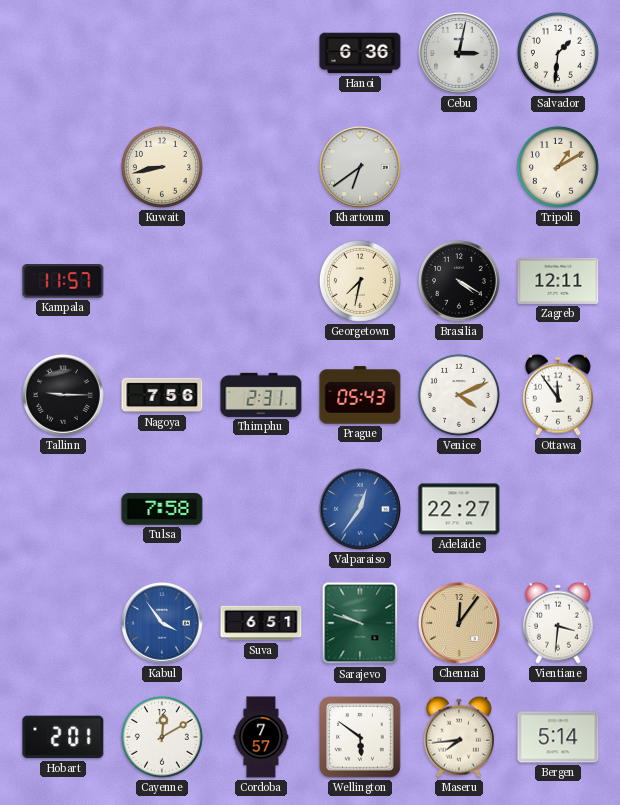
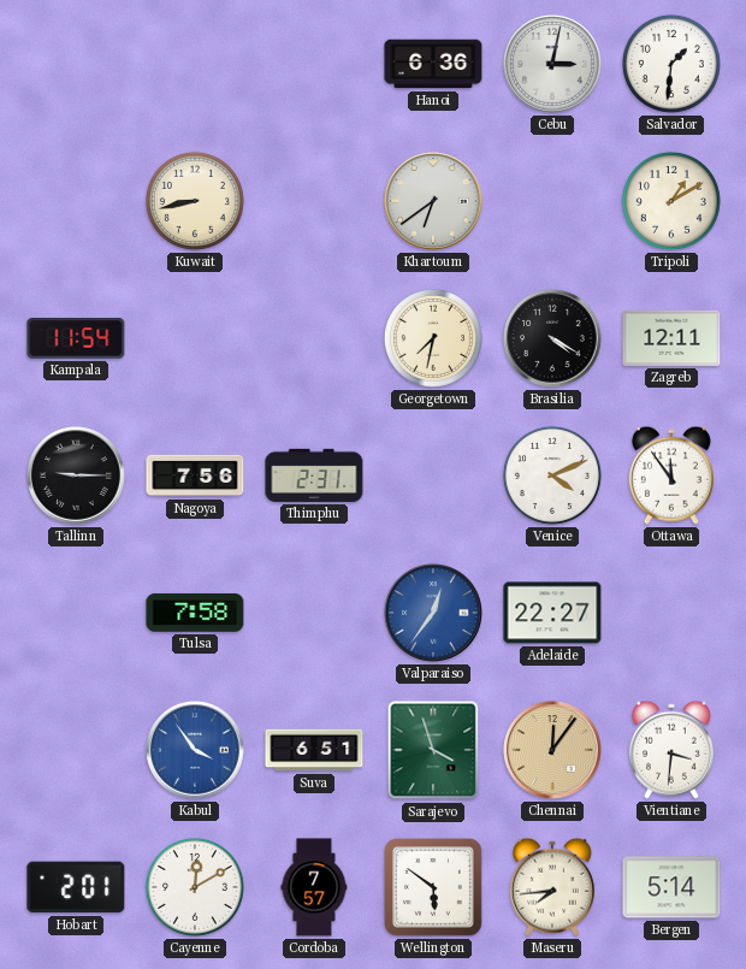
Kampala: 11:57 -> 11:54 (76, 338)
Prague: 05:43 -> none (360, 395)
Sarajevo: 9:48 -> 3:57 (433, 750)
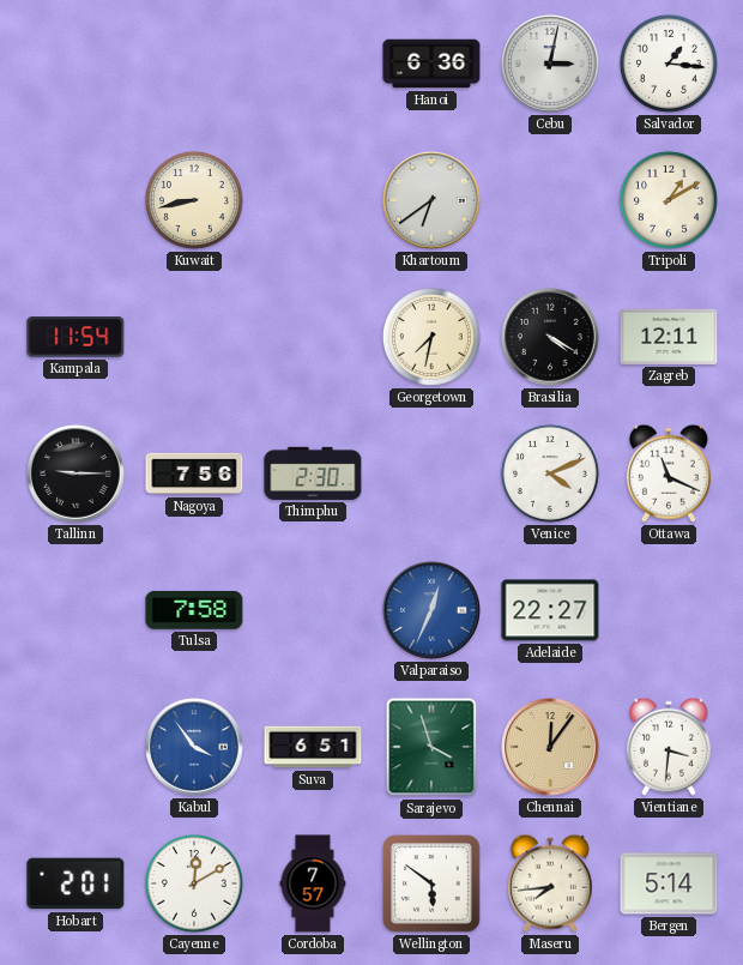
Salvador: 1:31 -> 1:16 (669, 64)
Thimphu: 2:31 -> 2:30 (313, 474)
Ottawa: 11:54 -> 11:19 (669, 474)
Valparaiso: 12:36 -> 12:34 (431, 610)
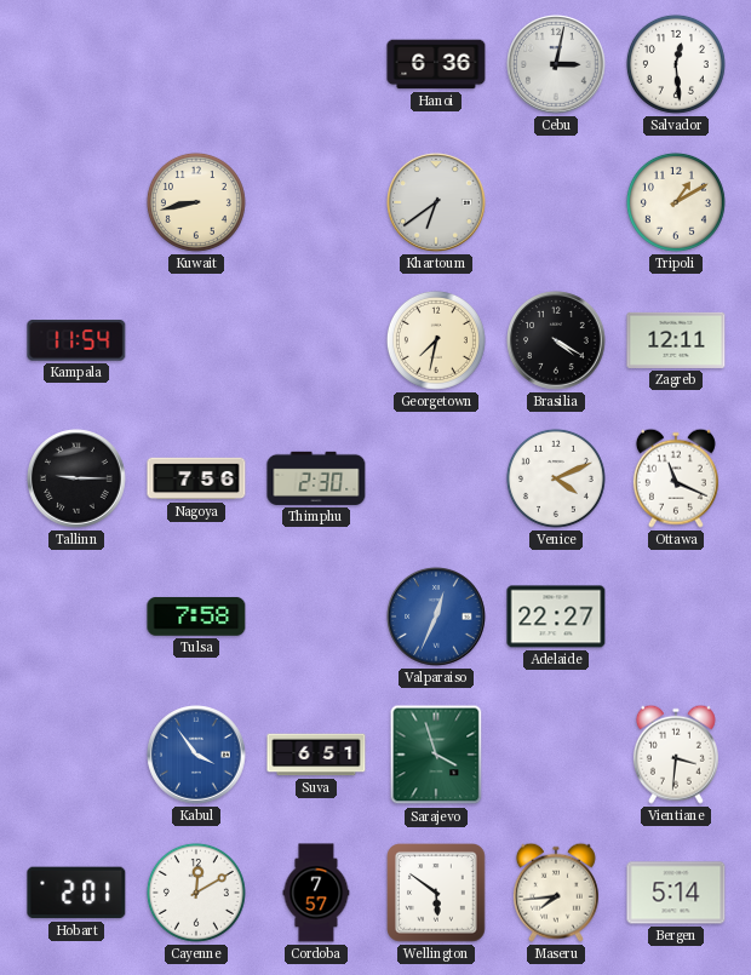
Salvador: 1:16 -> 12:29 (676, 64)
Chennai: 12:06 -> none (550, 747)
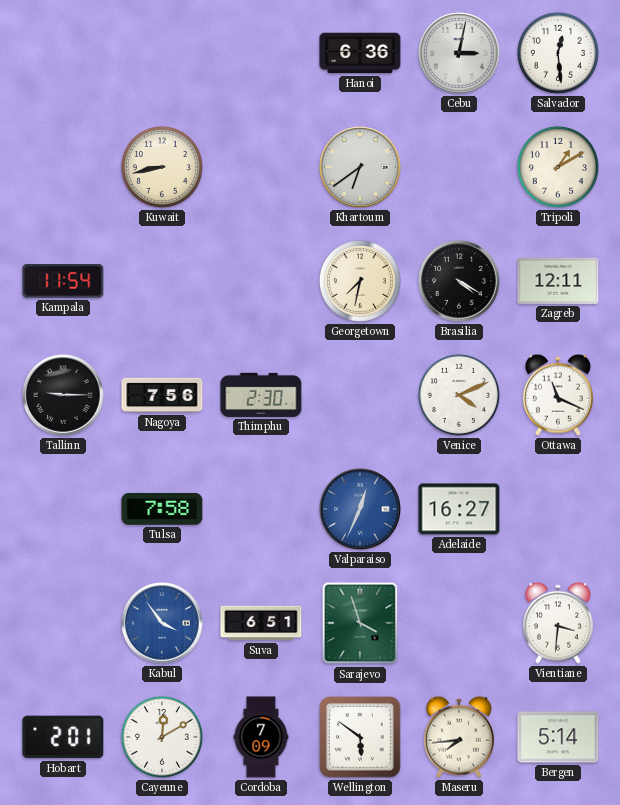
Adelaide: 22:27 -> 16:27 (459, 509)
Cordoba: 7:57 -> 7:09 (261, 737)
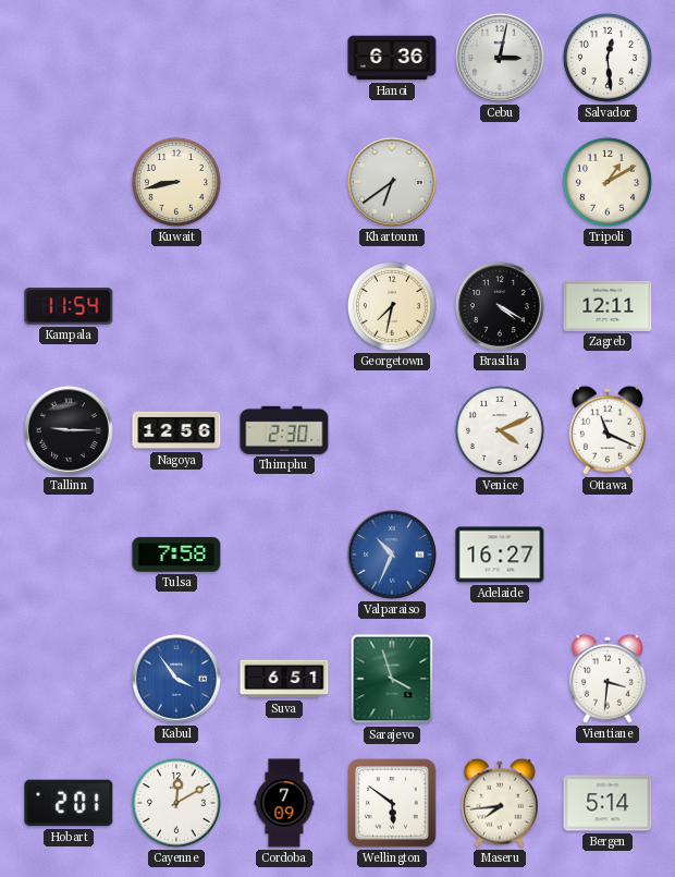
Nagoya: 7:56 -> 12:56 (176, 430)
Valparaiso: 12:34 -> 10:34 (392, 555)
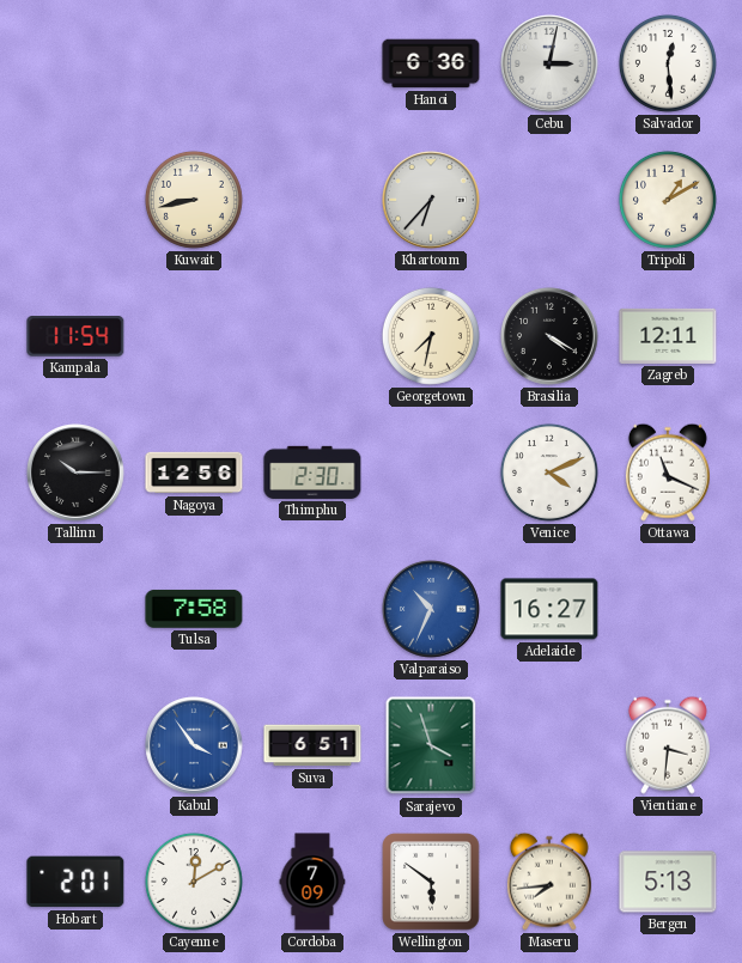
Khartoum: 6:39 -> 6:37 (431, 200)
Tallinn: 9:15 -> 10:15 (75, 473)
Bergen: 5:14 -> 5:13 (668, 882)
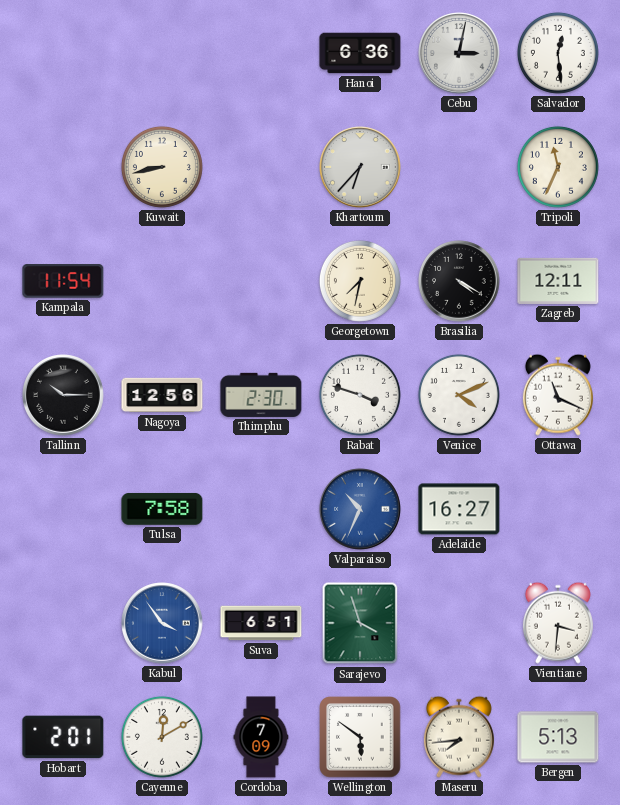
Tripoli: 1:10 -> 11:34 (558, 167)
Rabat: none -> 3:48 (360, 395)
